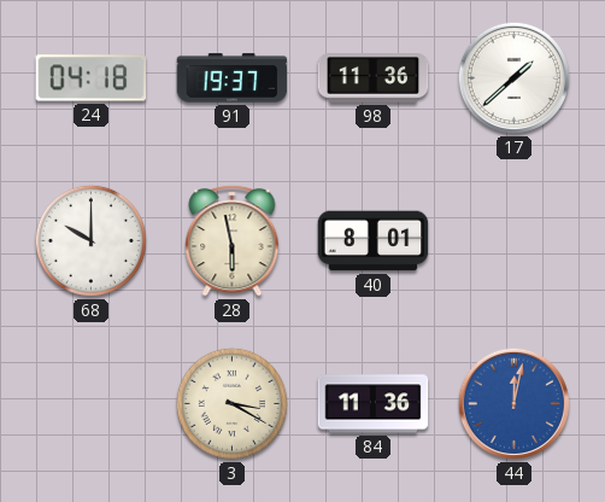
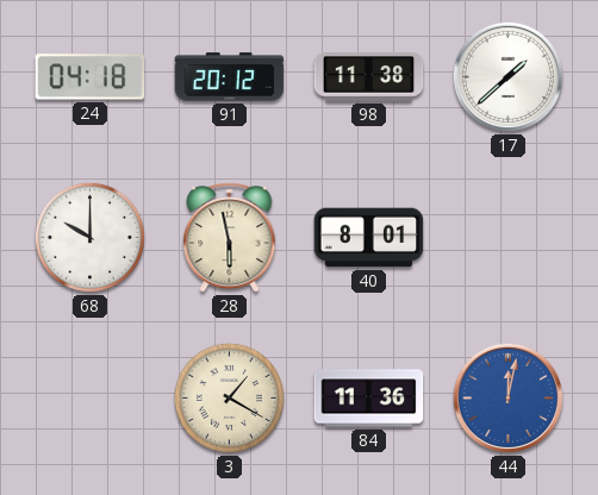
91: 19:37 -> 20:12 (230, 77)
98: 11:36 -> 11:38 (369, 77)
3: 3:20 -> 1:20 (229, 397)
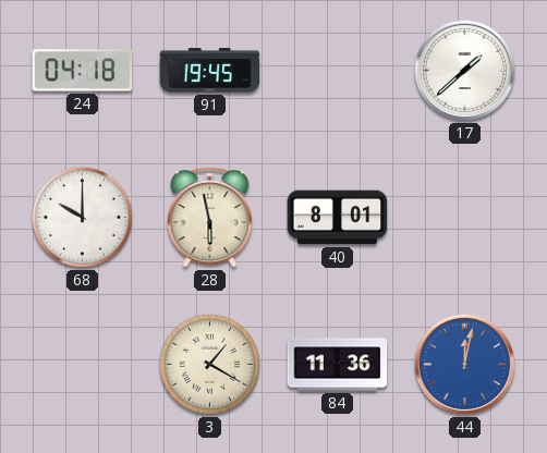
91: 20:12 -> 19:45 (210, 71)
98: 11:38 -> none (369, 77)
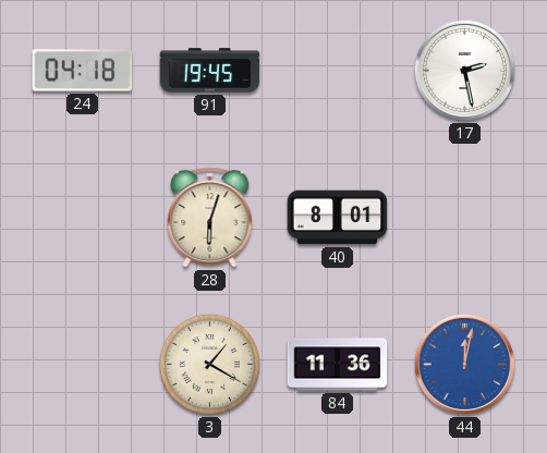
17: 1:38 -> 2:28 (464, 70)
68: 10:00 -> none (82, 217)
28: 5:58 -> 6:03 (210, 217)
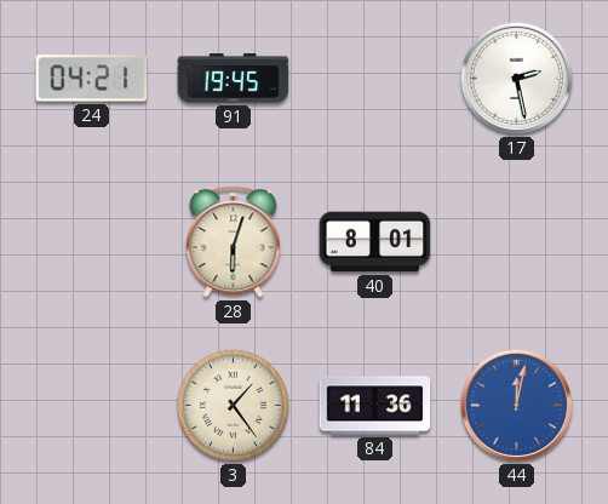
24: 04:18 -> 04:21 (92, 79)
3: 1:20 -> 1:24 (233, 405)
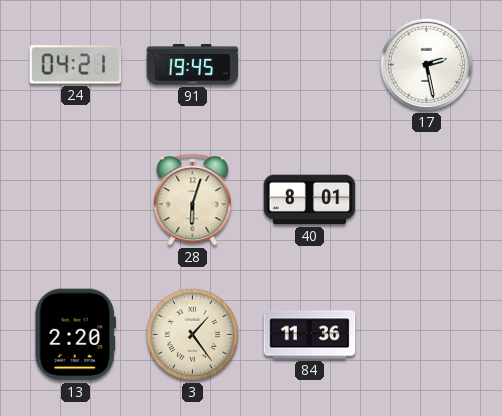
13: none -> 2:20 (75, 335)
44: 12:02 -> none (516, 405)
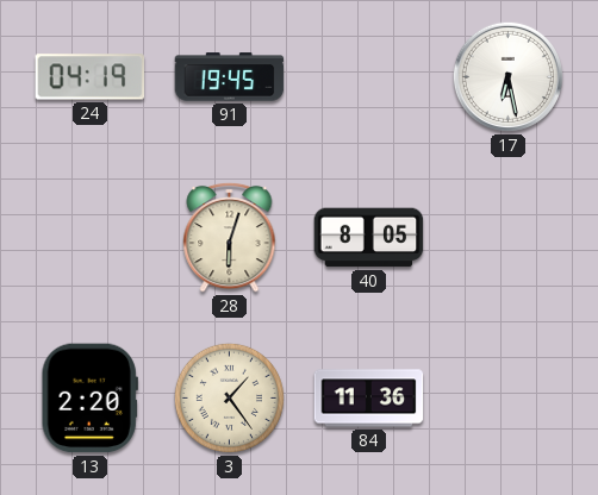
24: 04:21 -> 04:19 (91, 77)
17: 2:28 -> 6:28 (507, 76)
40: 8:01 -> 8:05 (369, 238)
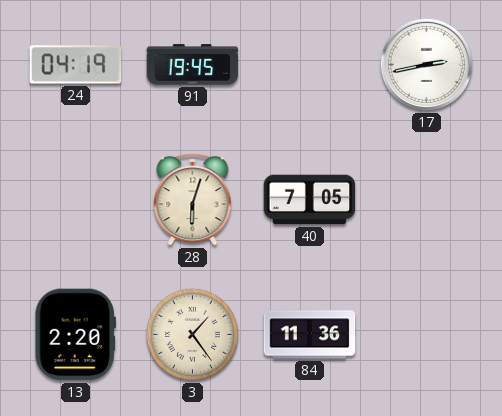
17: 6:28 -> 2:43 (426, 64)
40: 8:05 -> 7:05 (310, 200)
